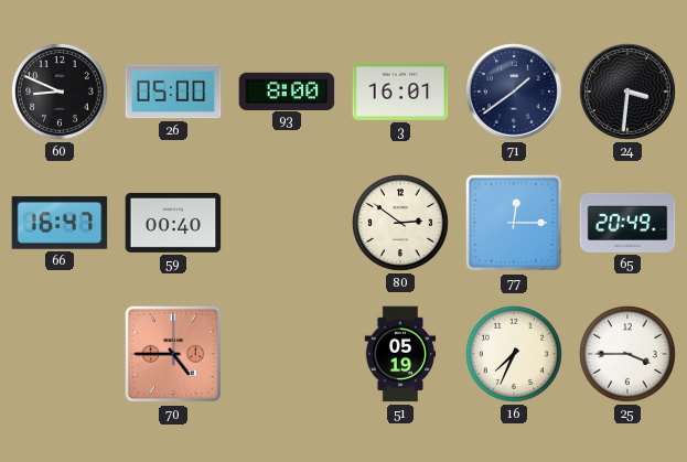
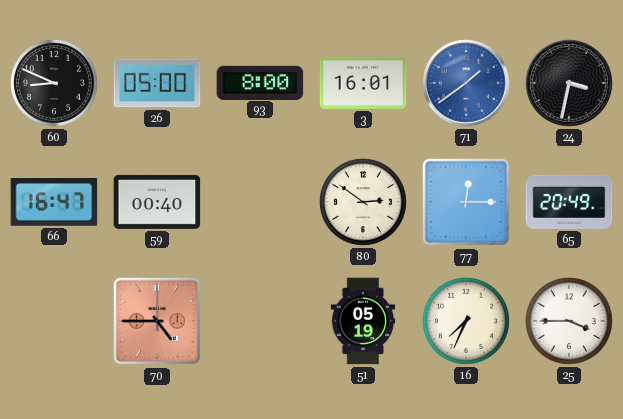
71 dial: navy -> blue (467, 84)
24: 3:31 -> 3:32 (570, 84)
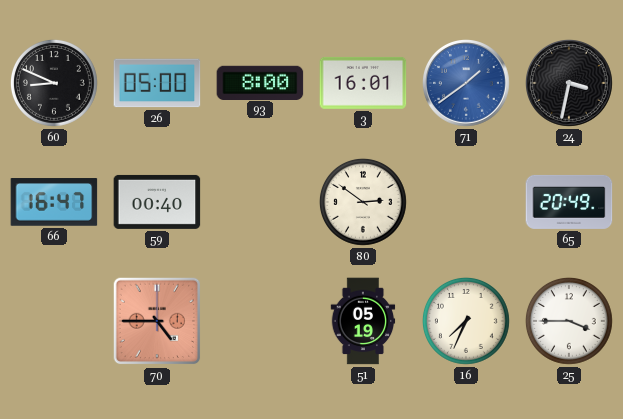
77: 12:15 -> none (466, 202)
